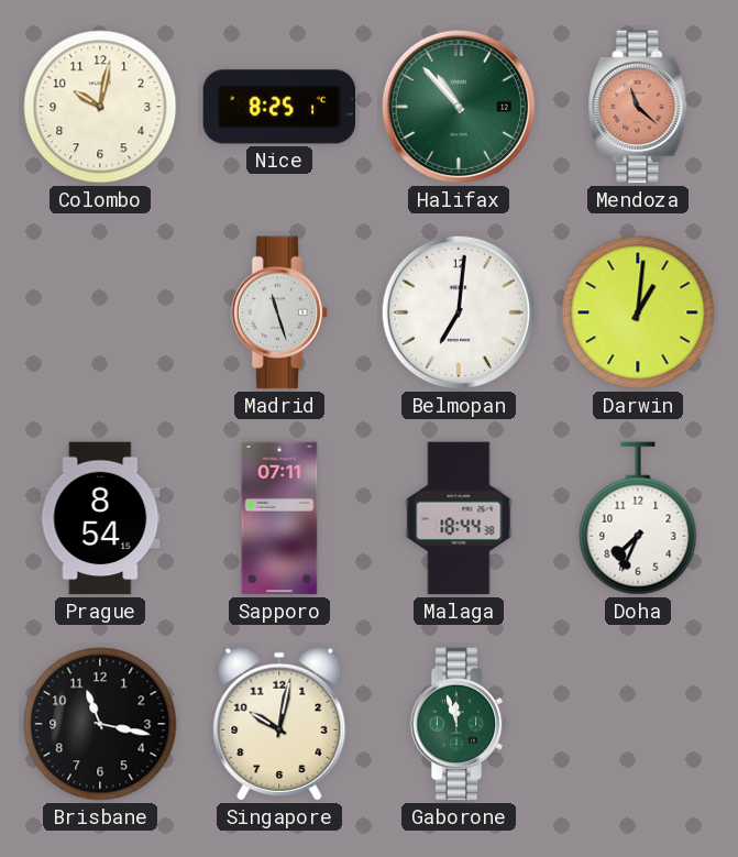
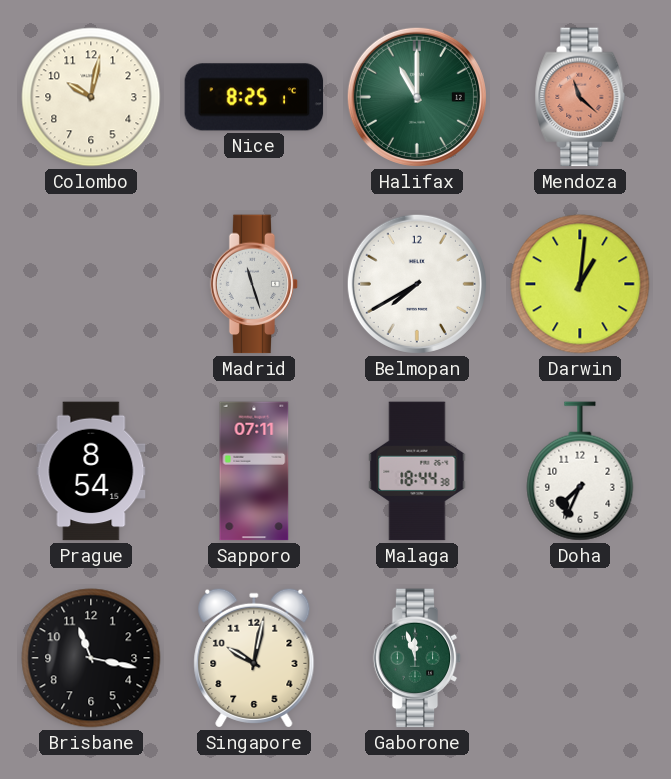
Halifax: 10:53 -> 11:00 (417, 97)
Belmopan: 7:01 -> 7:40 (417, 284)
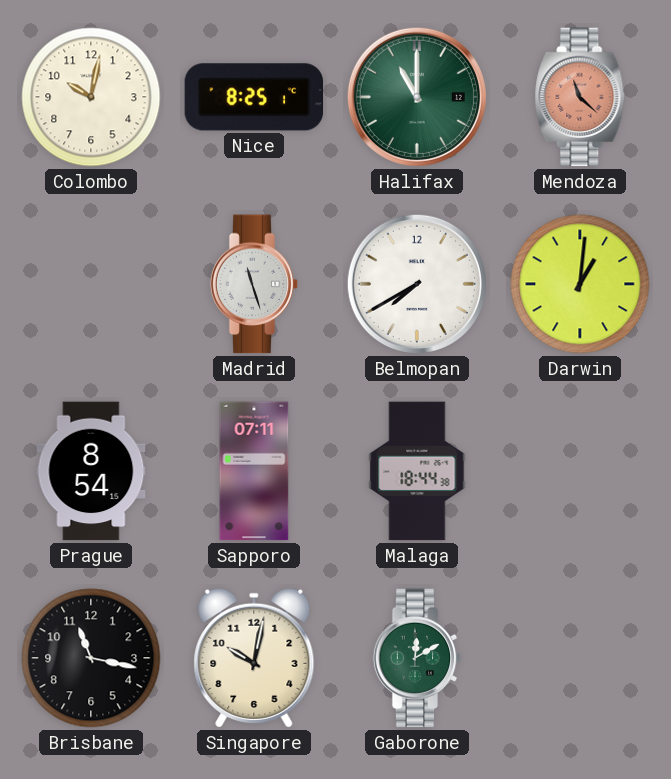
Doha: 7:34 -> none (580, 471)
Gaborone: 11:57 -> 12:10 (417, 658)
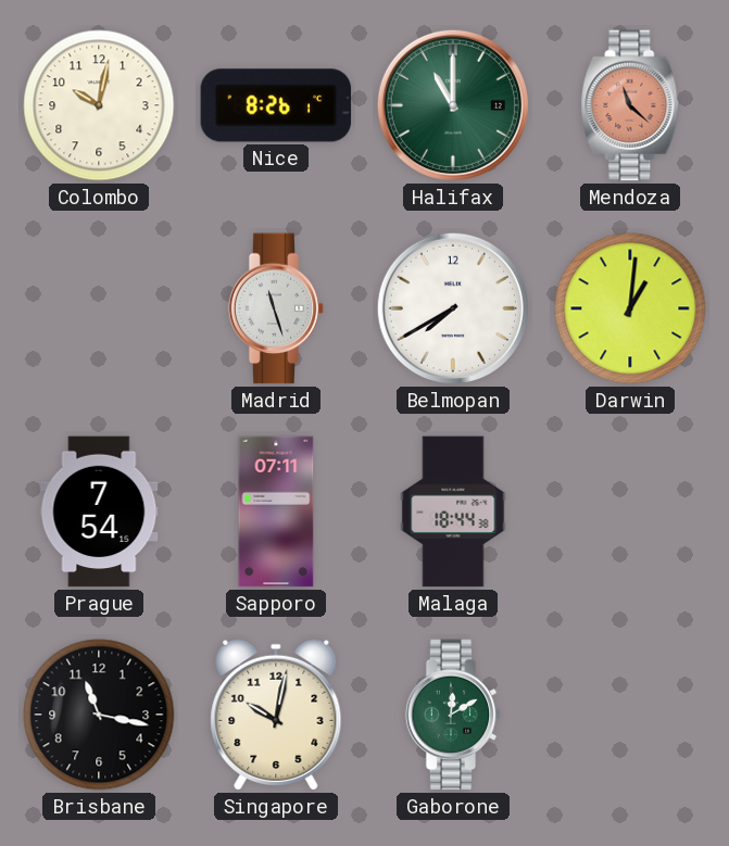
Nice: 8:25 -> 8:26 (276, 105)
Prague: 8:54 -> 7:54 (99, 512)
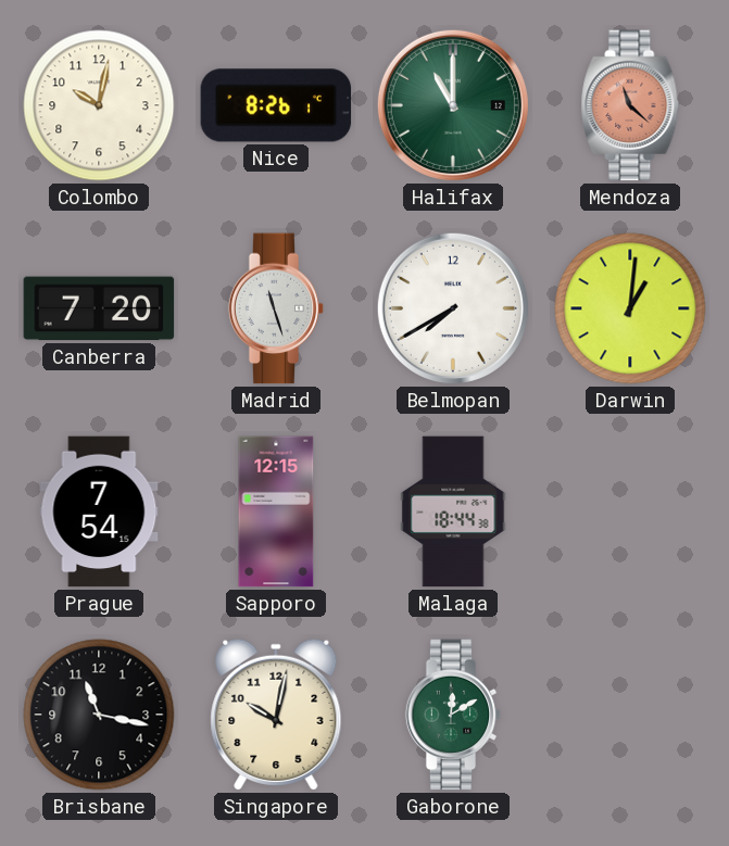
Canberra: none -> 7:20 (99, 308)
Sapporo: 07:11 -> 12:15 (276, 512)
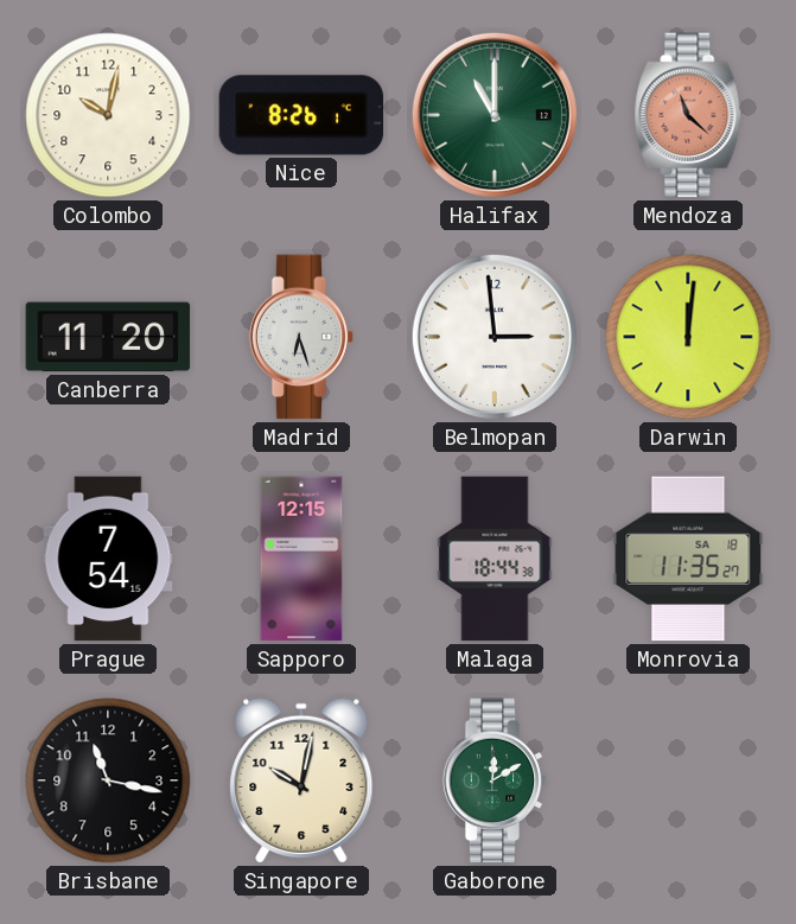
Canberra: 7:20 -> 11:20 (108, 337)
Madrid: 11:27 -> 6:27 (301, 337)
Belmopan: 7:40 -> 2:59 (495, 337)
Darwin: 1:01 -> 12:01 (688, 337)
Monrovia: none -> 11:35 (688, 559)
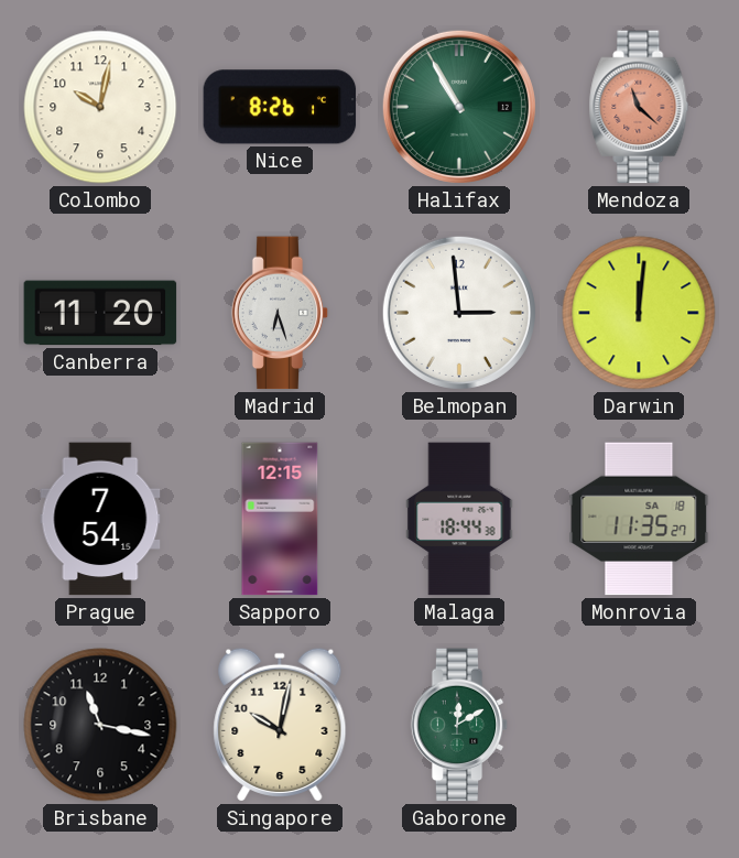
Halifax: 11:00 -> 10:55 (459, 107)
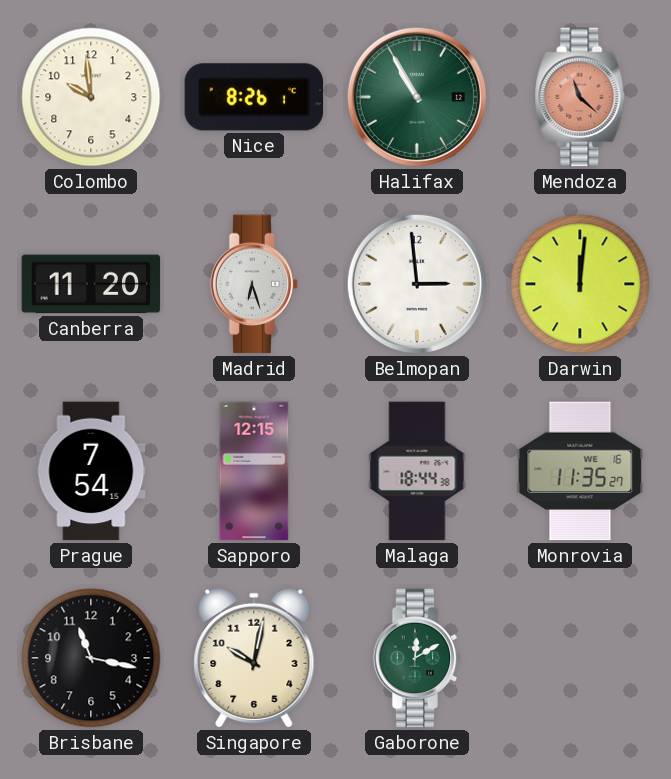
Colombo: 10:02 -> 9:59 (91, 97)
Monrovia date: SA 18 -> WE 16 (580, 471)
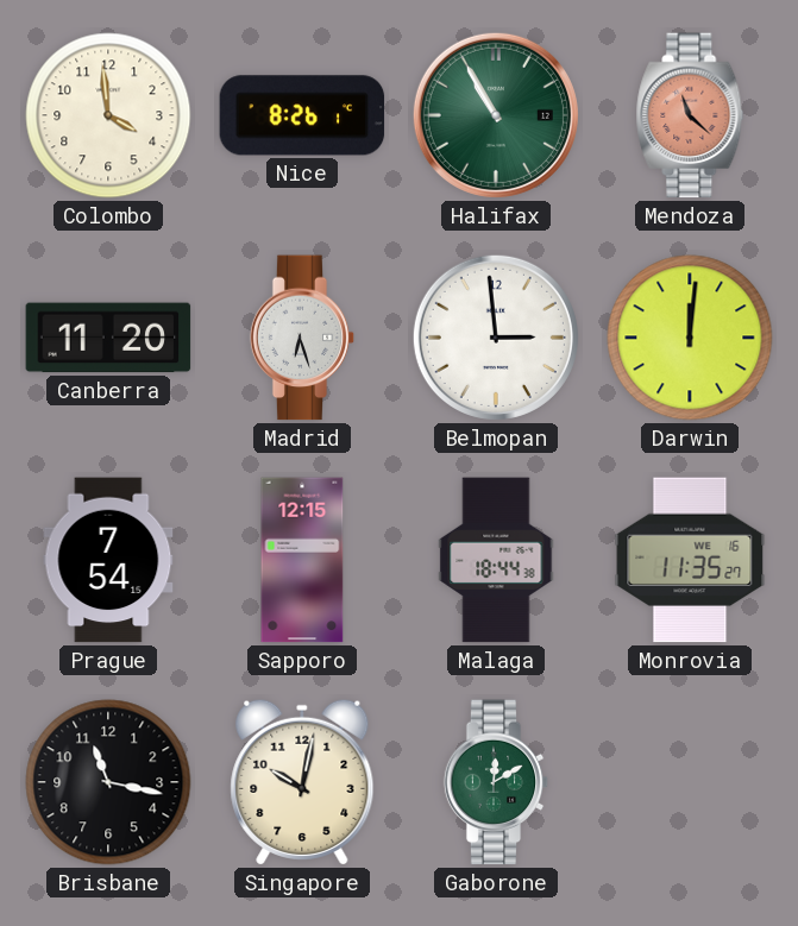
Colombo: 9:59 -> 3:59 (108, 115)
